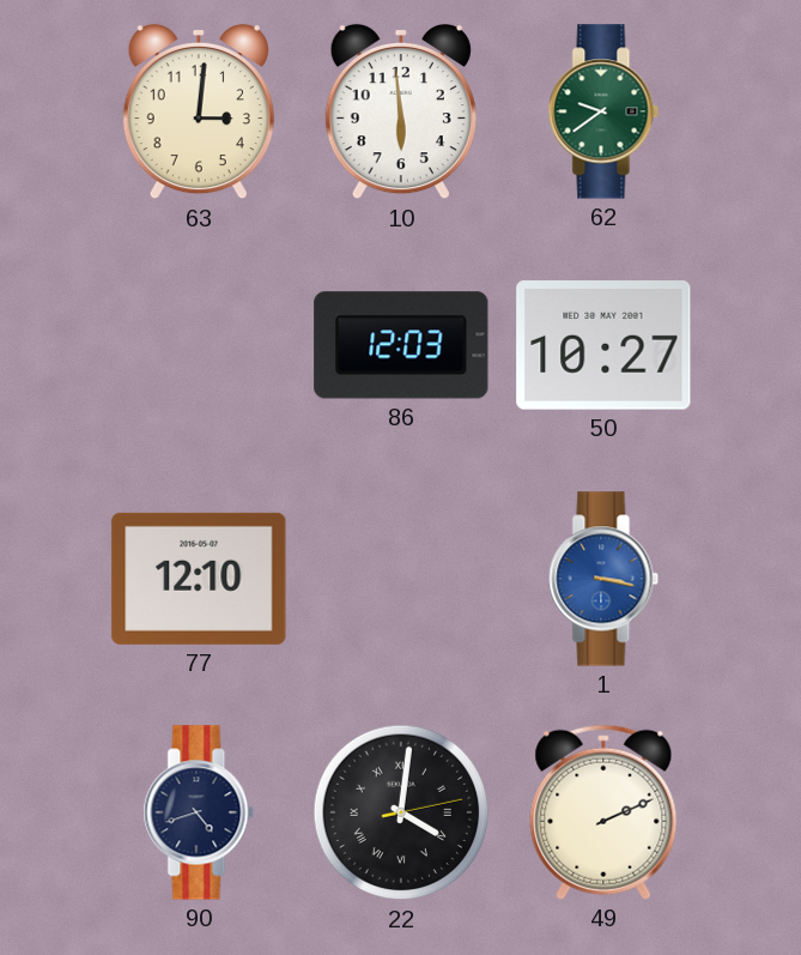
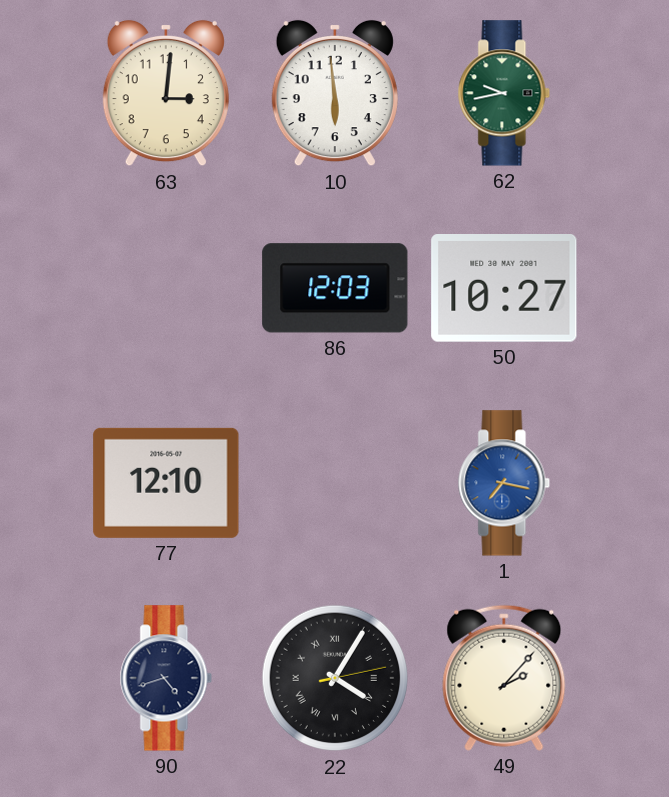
62: 9:39 -> 9:43 (504, 93)
1: 3:17 -> 7:17 (504, 483)
22: 4:01 -> 4:05 (335, 678)
49: 2:11 -> 2:07 (504, 678)
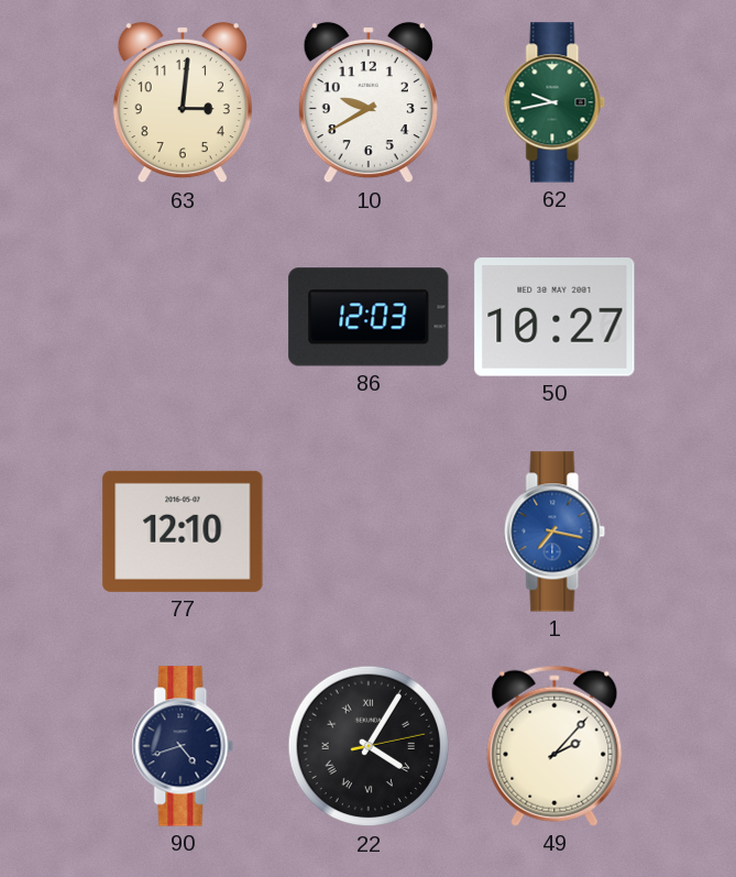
10: 5:59 -> 9:40 (369, 102)
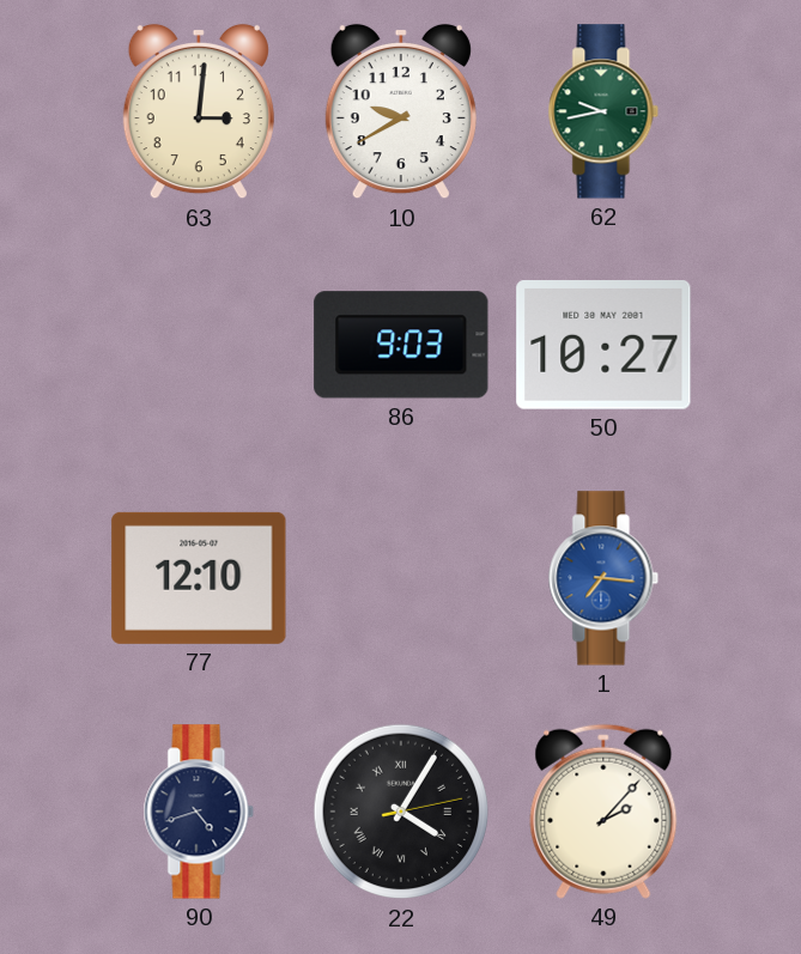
86: 12:03 -> 9:03 (401, 345)
1: 7:17 -> 7:16 (603, 578)
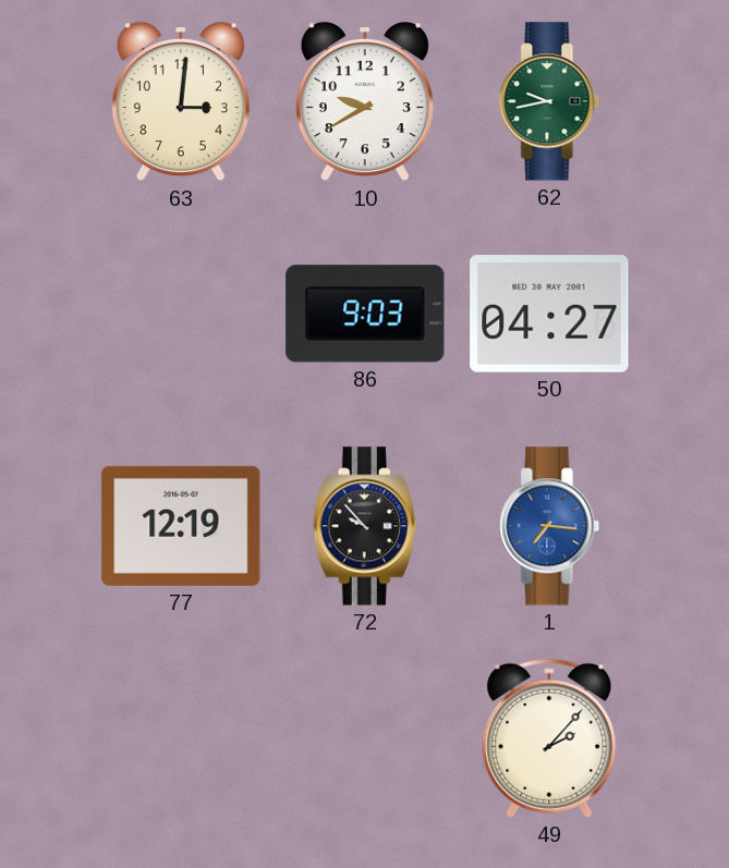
50: 10:27 -> 04:27 (549, 315)
77: 12:10 -> 12:19 (181, 526)
72: none -> 9:53 (365, 526)
90: 4:42 -> none (199, 812)
22: 4:05 -> none (401, 812)
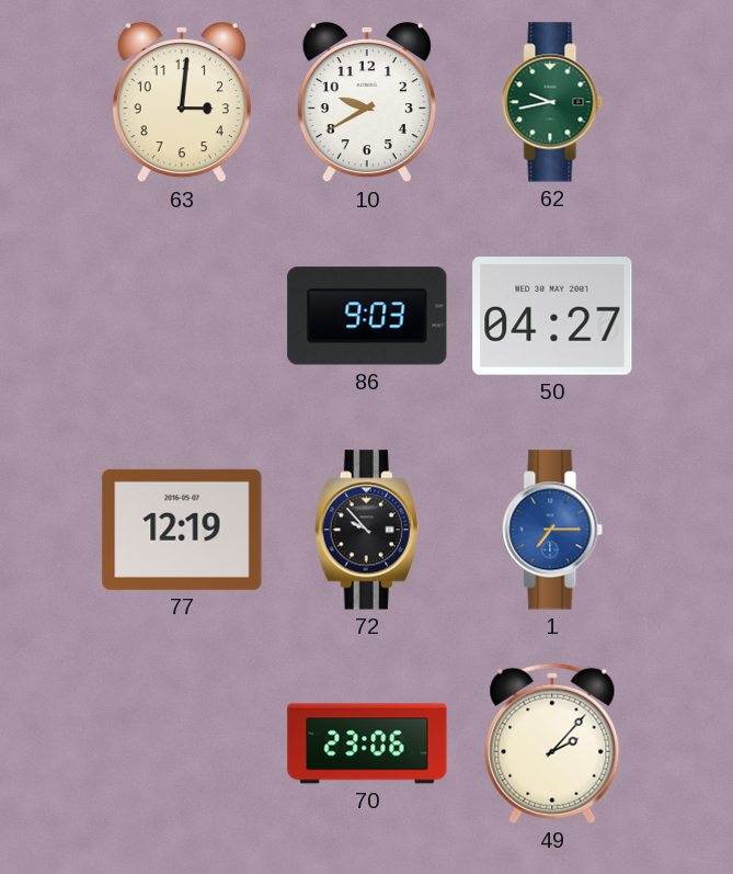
1: 7:16 -> 7:15 (552, 530)
70: none -> 23:06 (367, 744)
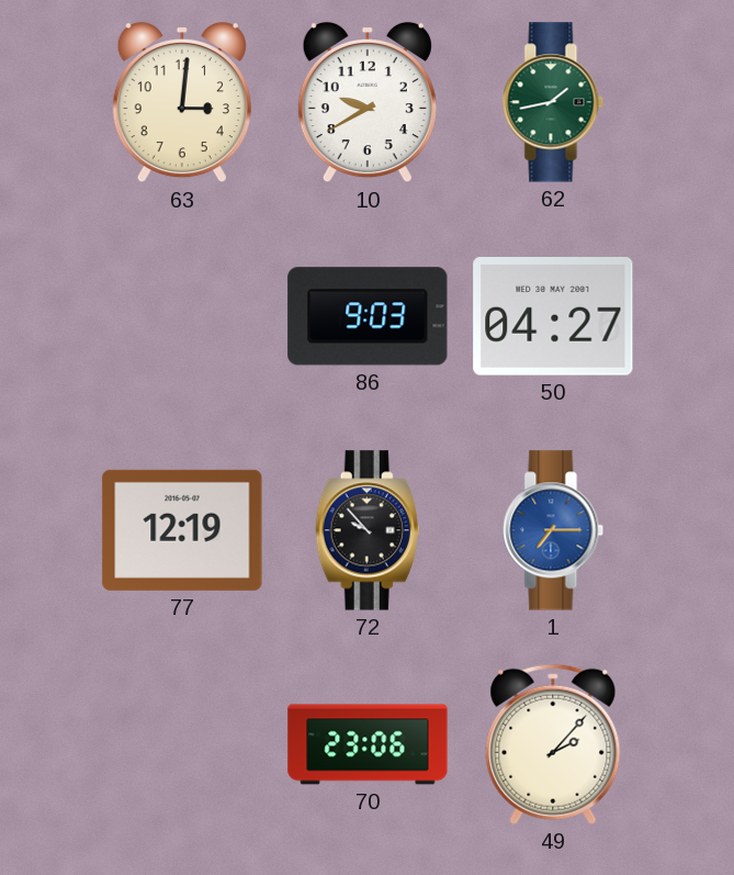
62: 9:43 -> 1:43 (553, 102)
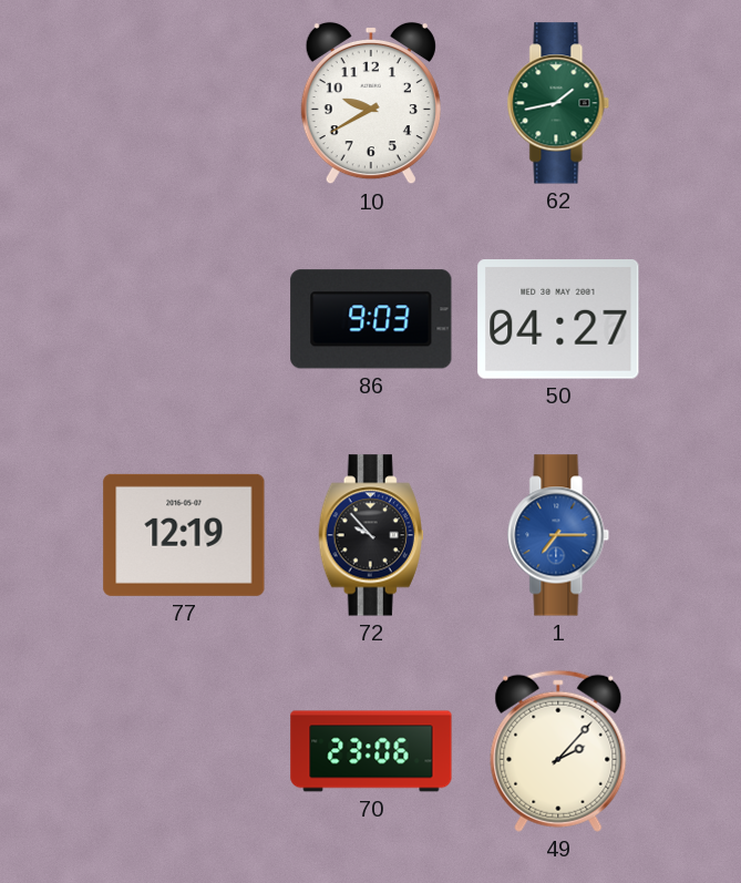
63: 3:01 -> none (182, 102)
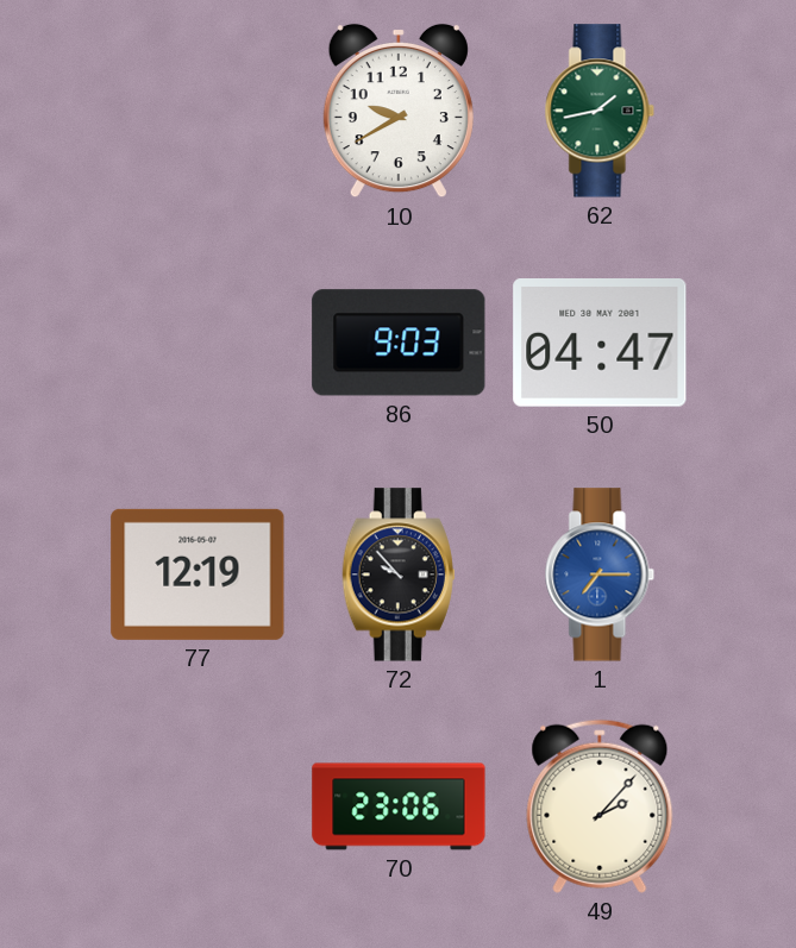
50: 04:27 -> 04:47 (600, 344)
